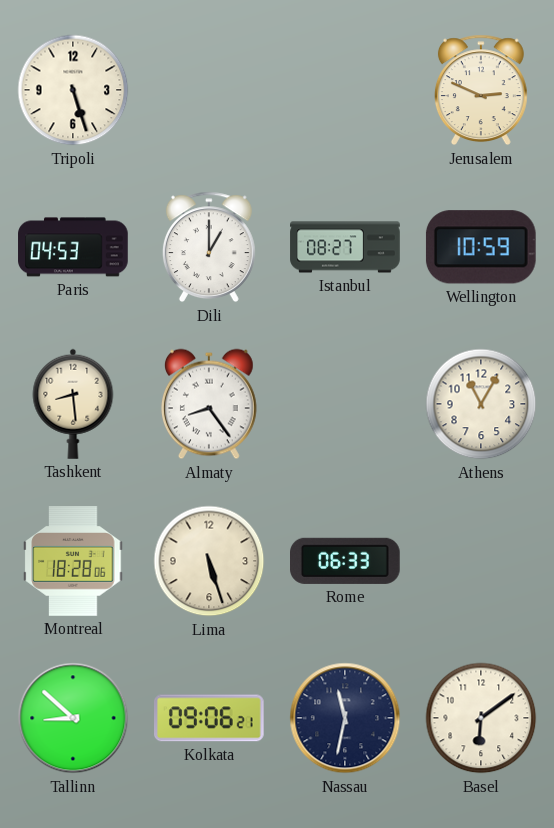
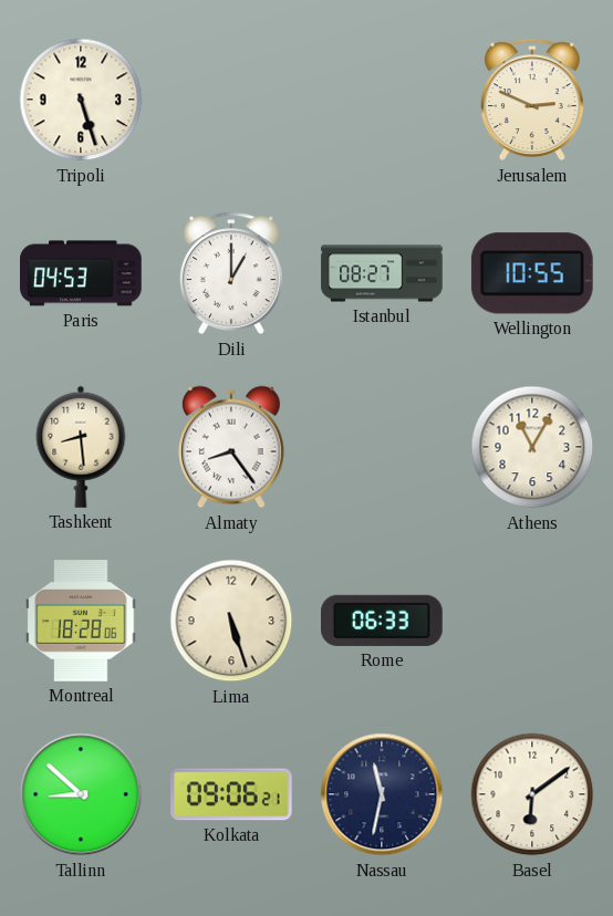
Wellington: 10:59 -> 10:55 (532, 273)
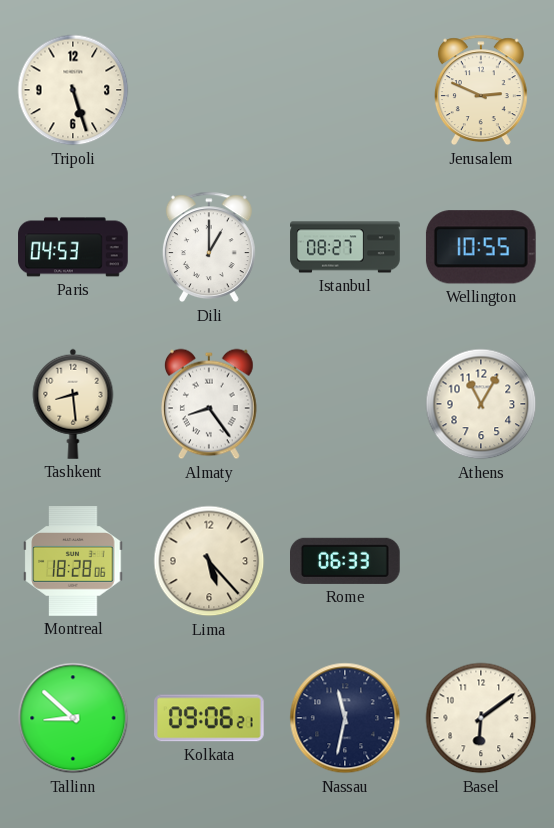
Lima: 5:27 -> 5:23 (209, 561)
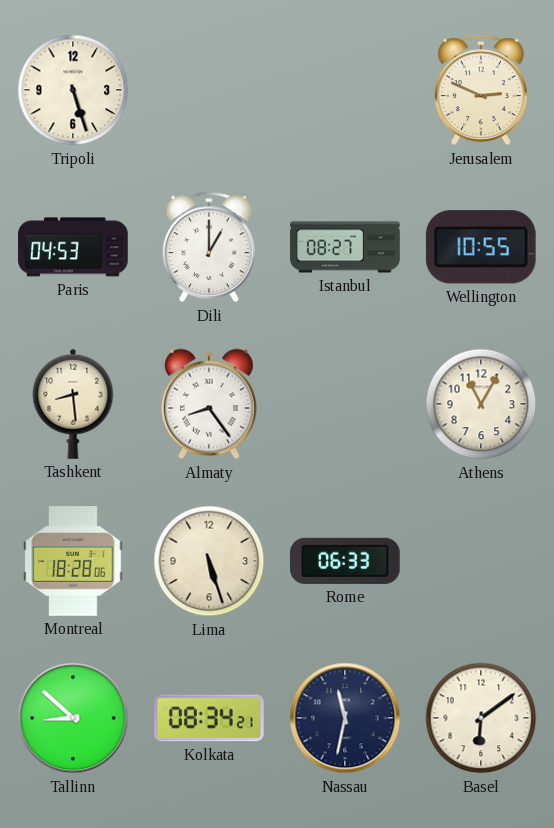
Lima: 5:23 -> 5:27 (209, 561)
Kolkata: 09:06 -> 08:34 (210, 718)
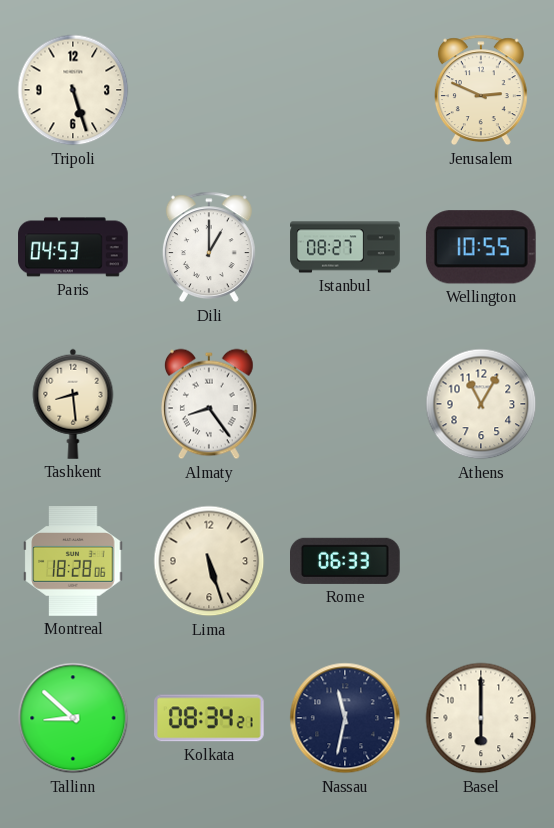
Basel: 6:09 -> 6:00 (481, 718)
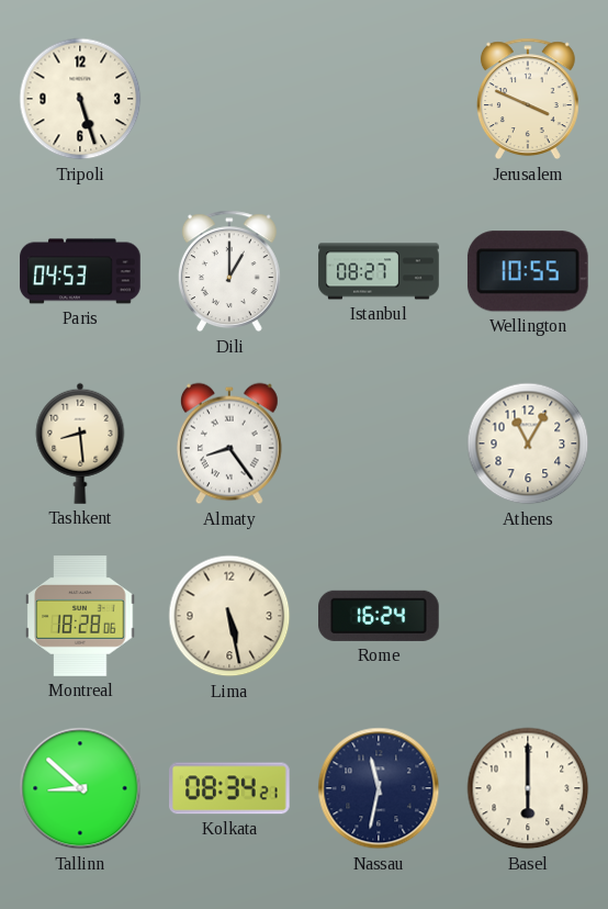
Jerusalem: 2:49 -> 3:49 (528, 99)
Lima: 5:27 -> 5:28 (229, 616)
Rome: 06:33 -> 16:24 (380, 616)
